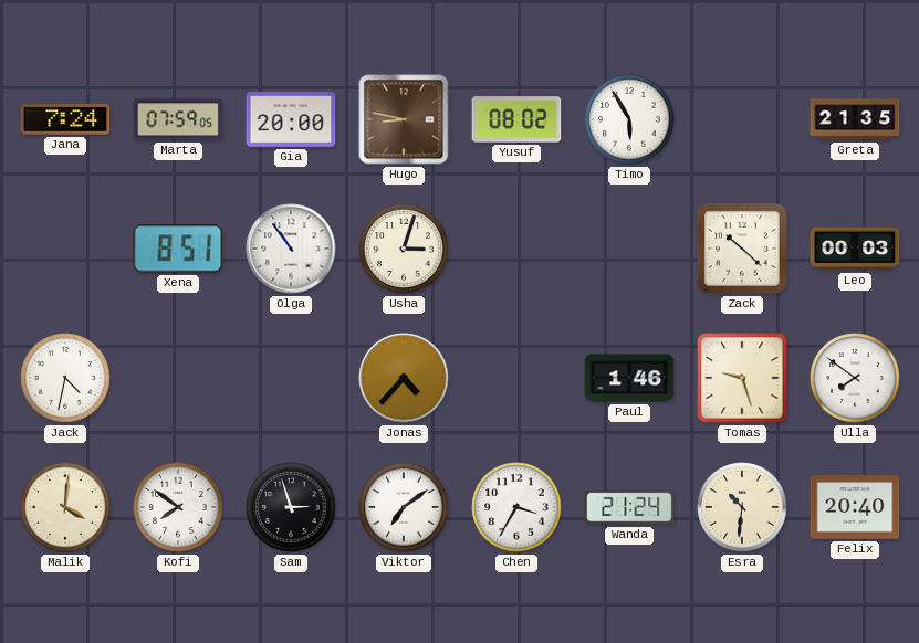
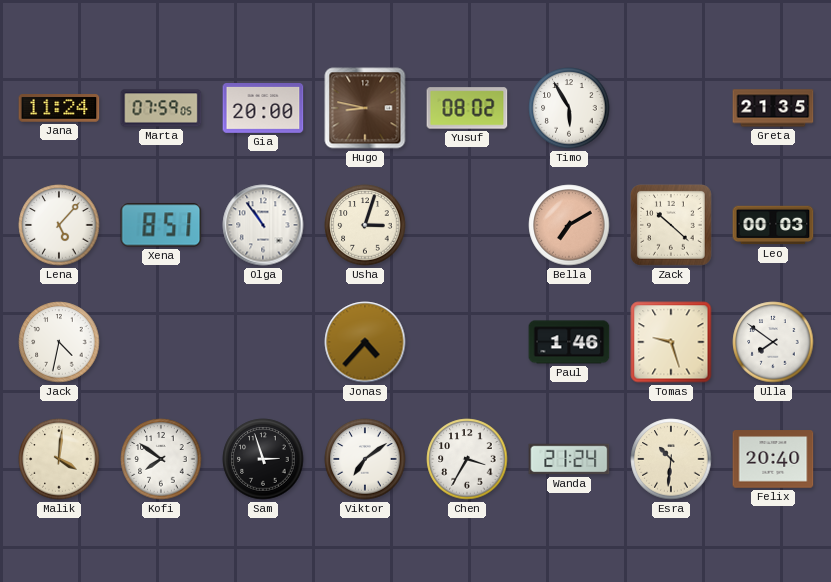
Jana: 7:24 -> 11:24 (59, 108)
Lena: none -> 5:07 (59, 225)
Bella: none -> 7:10 (569, 225)
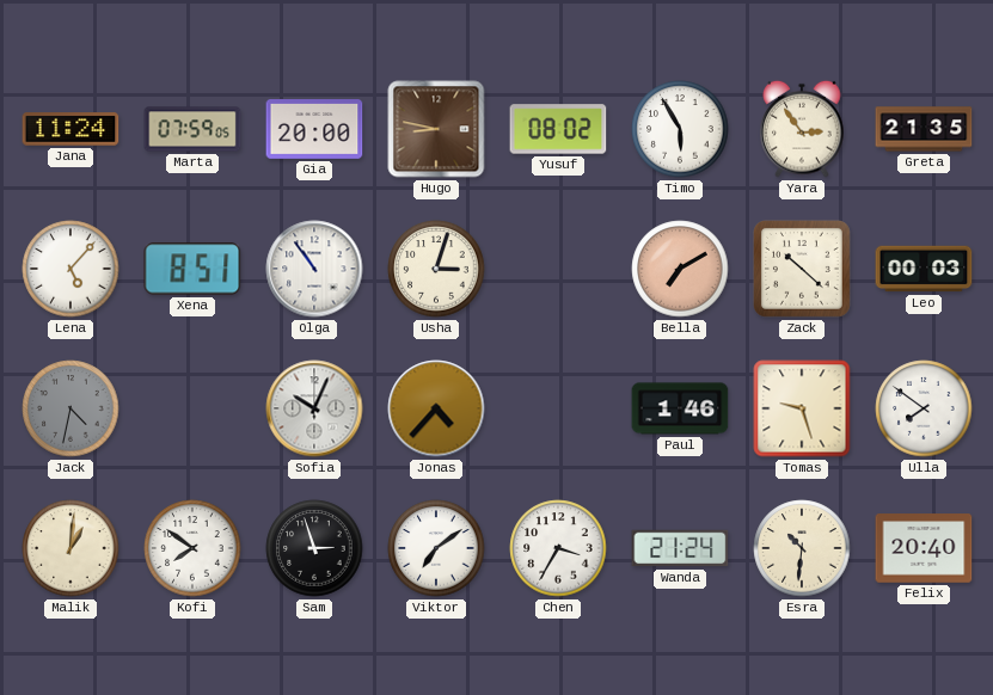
Yara: none -> 2:54 (802, 129)
Jack dial: white -> grey (71, 408)
Sofia: none -> 10:04 (314, 408)
Malik: 4:01 -> 1:01 (71, 548)
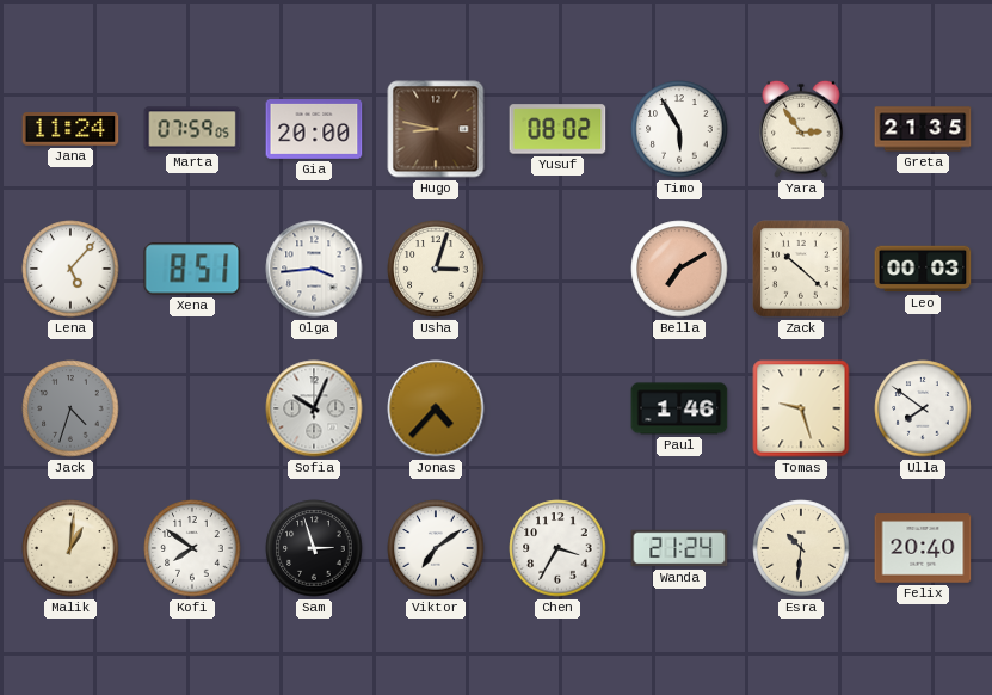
Olga: 10:54 -> 3:44 (314, 269)
Jack: 4:32 -> 4:33 (70, 408)
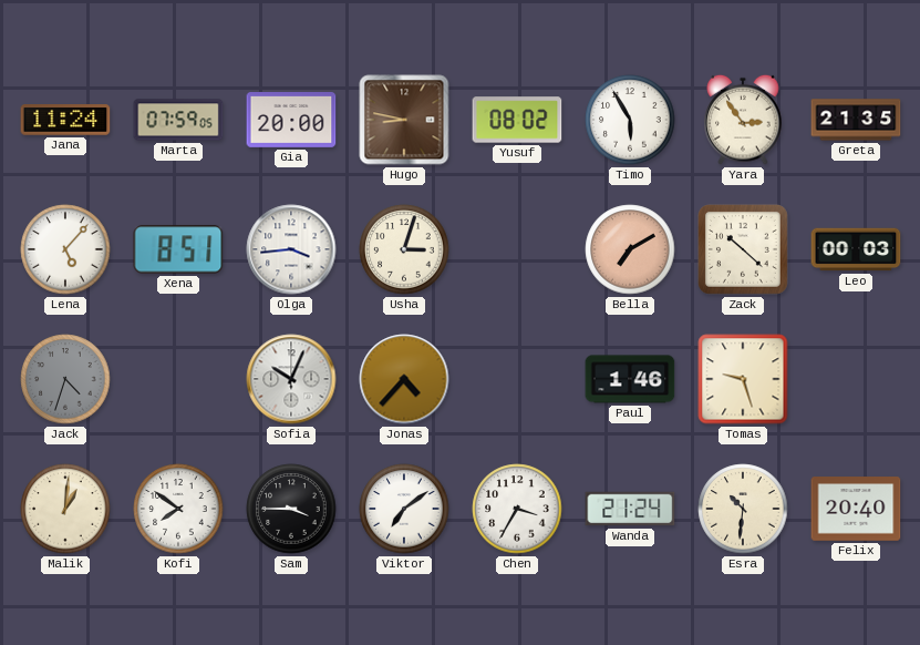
Ulla: 7:51 -> none (923, 408)
Sam: 2:57 -> 3:45 (291, 509)
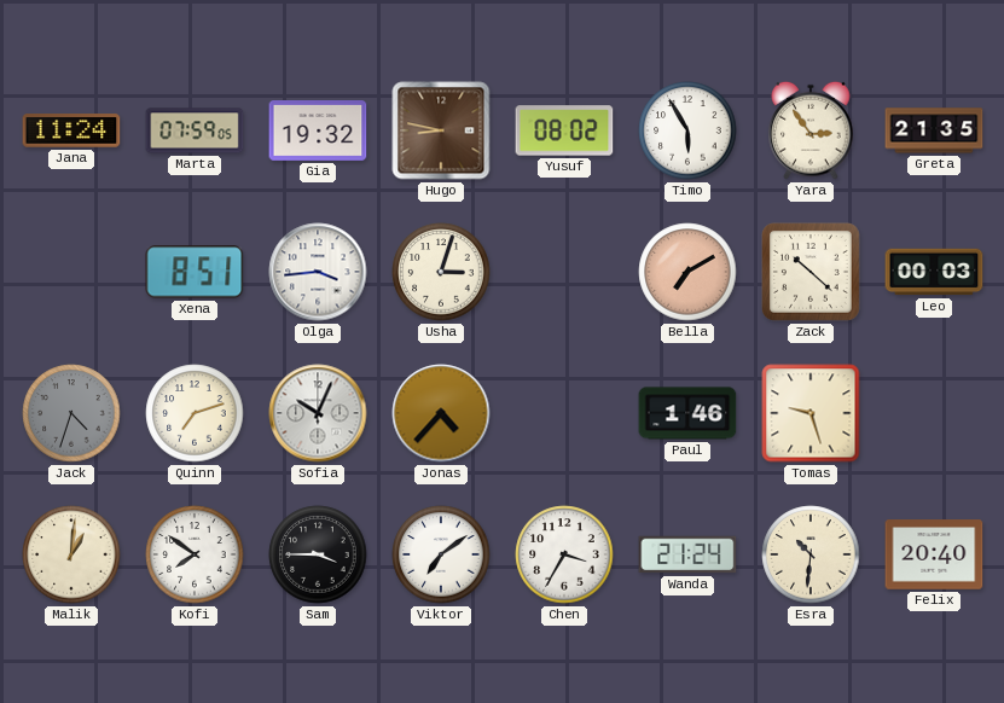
Gia: 20:00 -> 19:32 (318, 132)
Lena: 5:07 -> none (65, 249)
Quinn: none -> 7:12 (195, 413)
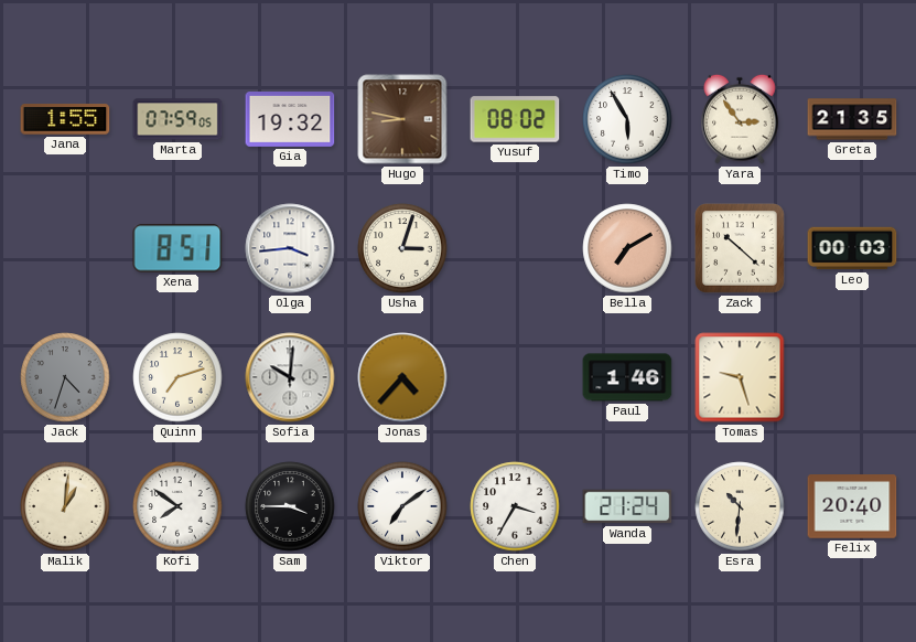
Jana: 11:24 -> 1:55 (65, 119)
Sofia: 10:04 -> 10:01 (290, 377)
